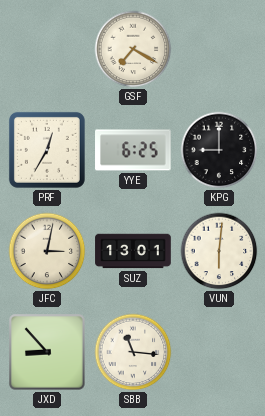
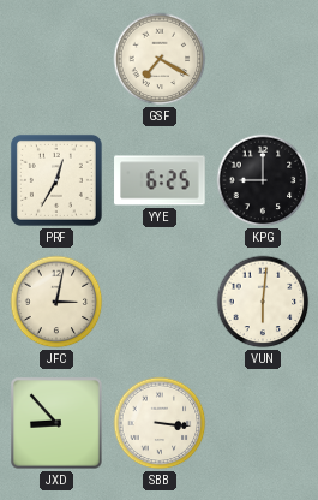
SUZ: 13:01 -> none (133, 251)
SBB: 11:16 -> 3:16 (160, 423)
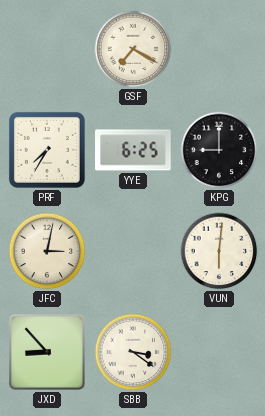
PRF: 12:35 -> 7:35 (47, 150)
SBB: 3:16 -> 3:21 (133, 352)
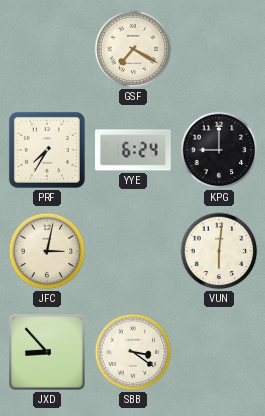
YYE: 6:25 -> 6:24 (133, 150)
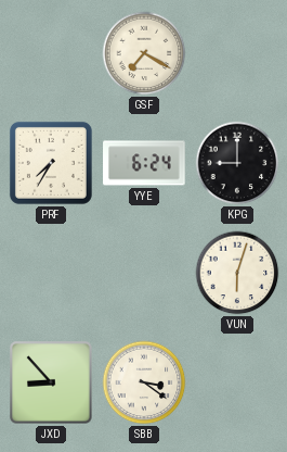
JFC: 3:02 -> none (47, 251)
VUN: 6:01 -> 6:03 (237, 273)
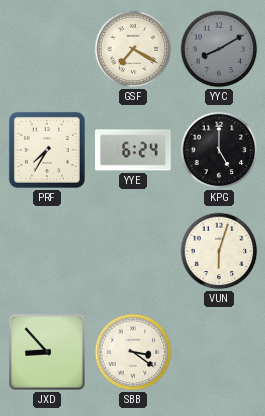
YYC: none -> 8:10 (219, 49)
KPG: 9:00 -> 5:00 (219, 150)
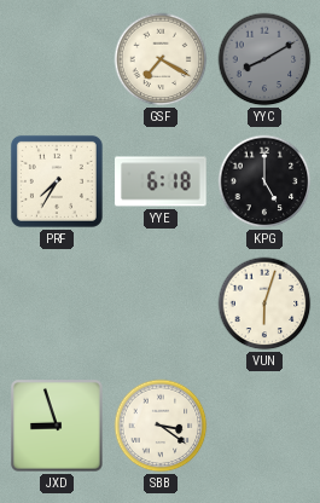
YYE: 6:24 -> 6:18 (161, 181)
JXD: 8:53 -> 8:57 (57, 426)
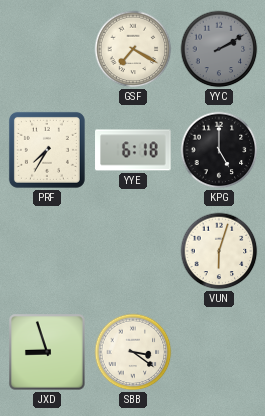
YYC: 8:10 -> 2:10 (219, 49)
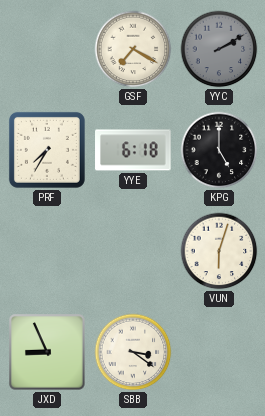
JXD: 8:57 -> 8:56 (47, 352)
